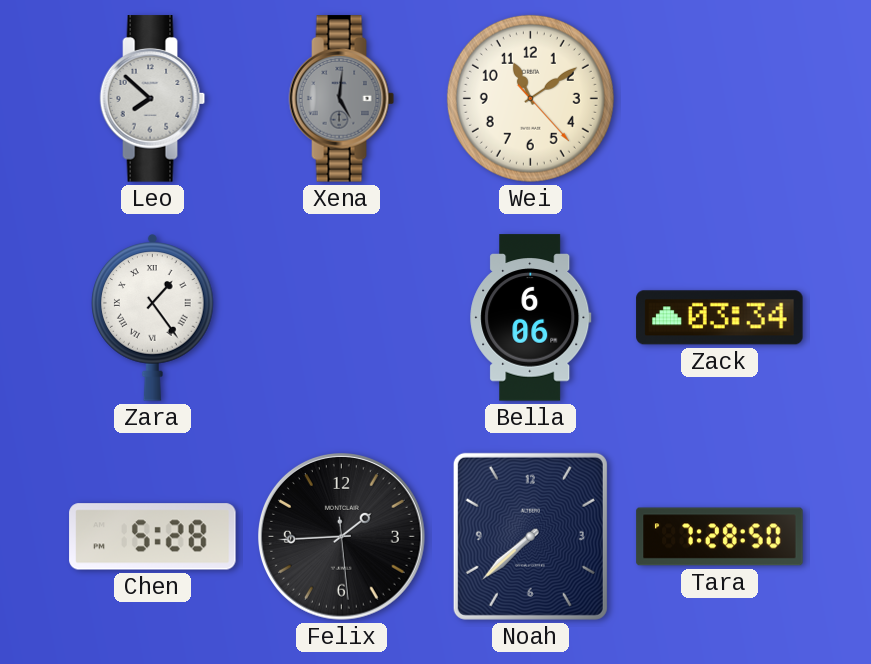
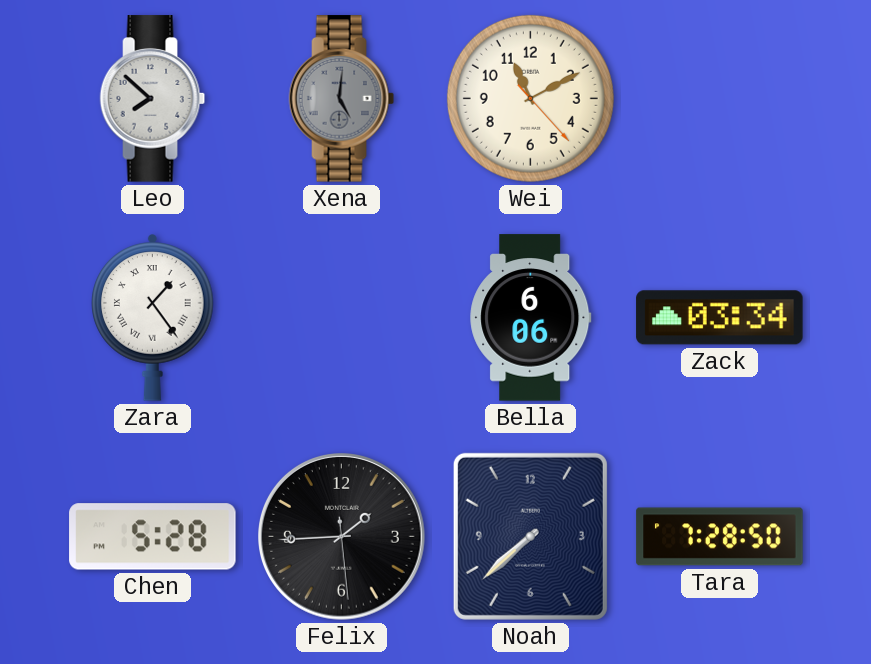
Wei: 11:09 -> 11:10 (530, 98)
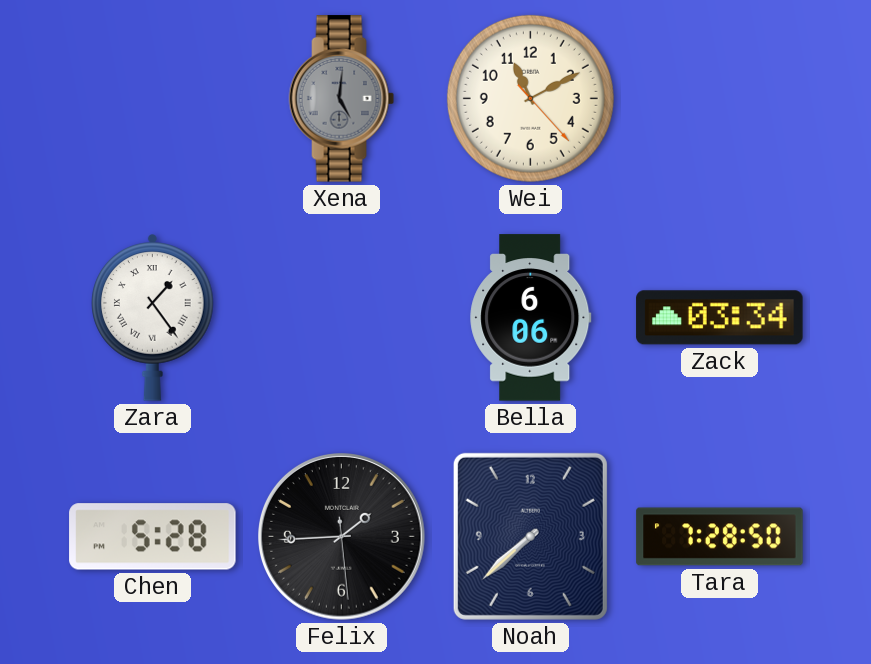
Leo: 7:52 -> none (153, 99)
